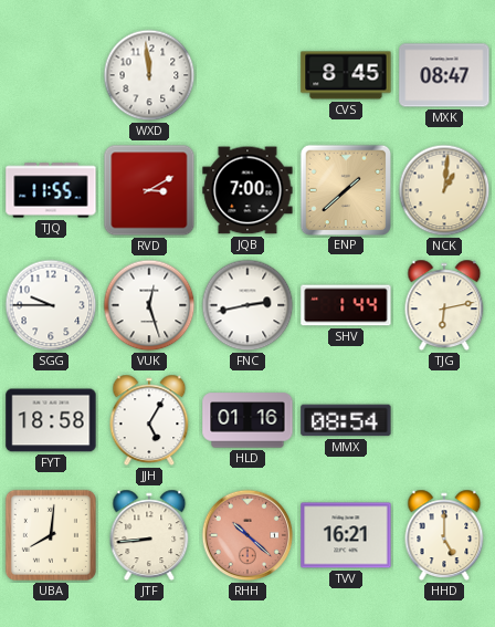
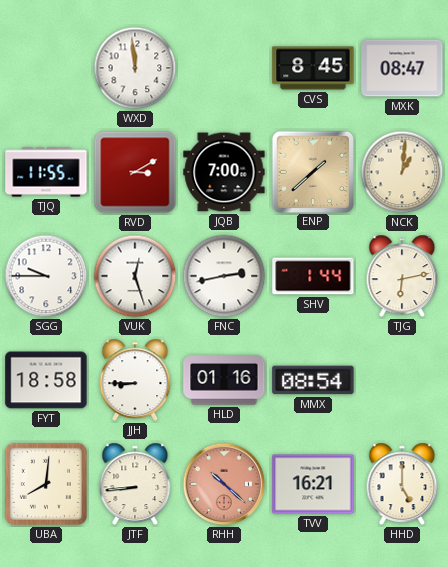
JJH: 5:05 -> 8:45 (135, 380)
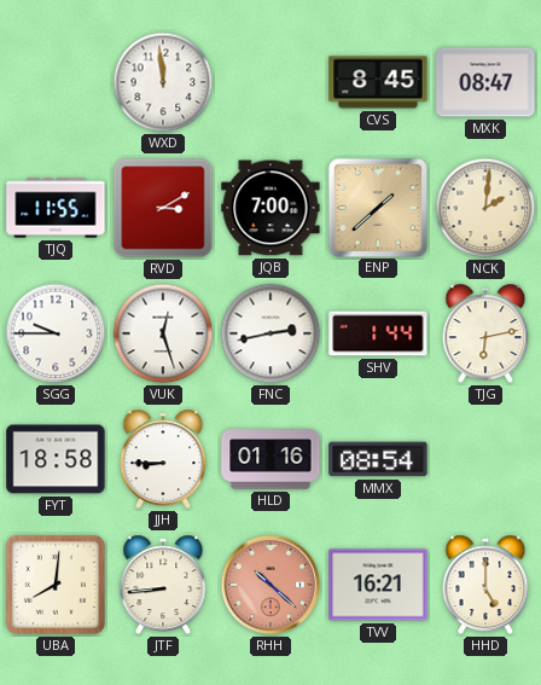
NCK: 1:01 -> 2:01 (485, 208)
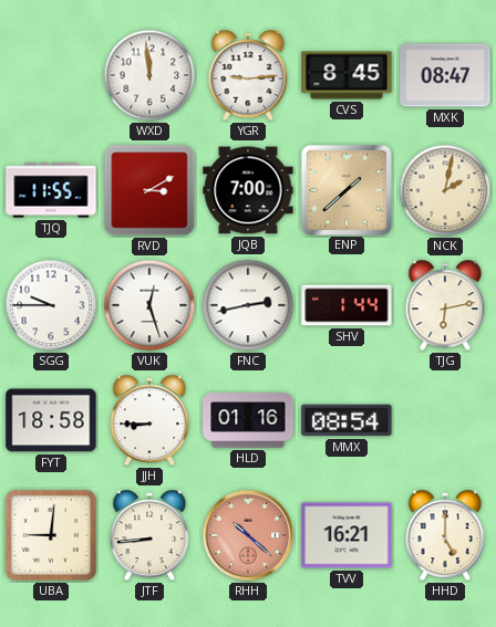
YGR: none -> 9:14 (248, 75)
NCK: 2:01 -> 2:02 (445, 190)
UBA: 8:01 -> 9:01 (51, 535)
